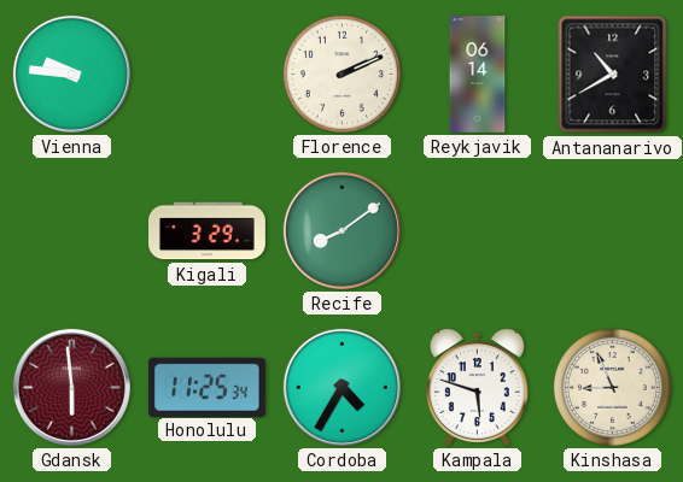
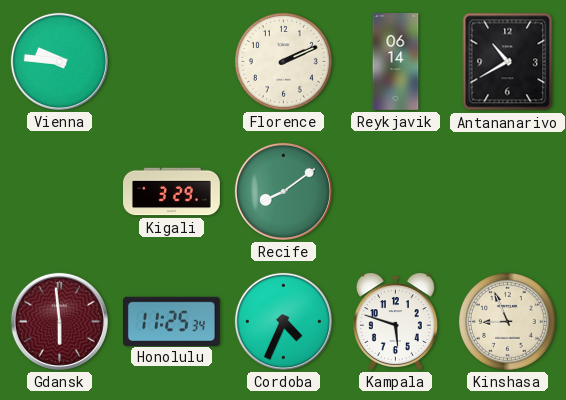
Cordoba: 4:35 -> 4:34 (283, 321)
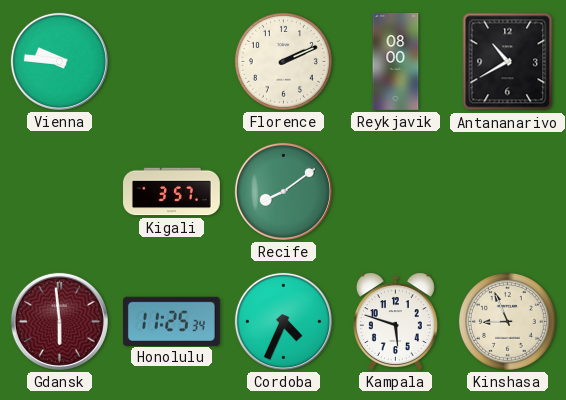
Reykjavik: 06:14 -> 08:00 (396, 62)
Kigali: 3:29 -> 3:57 (172, 192)
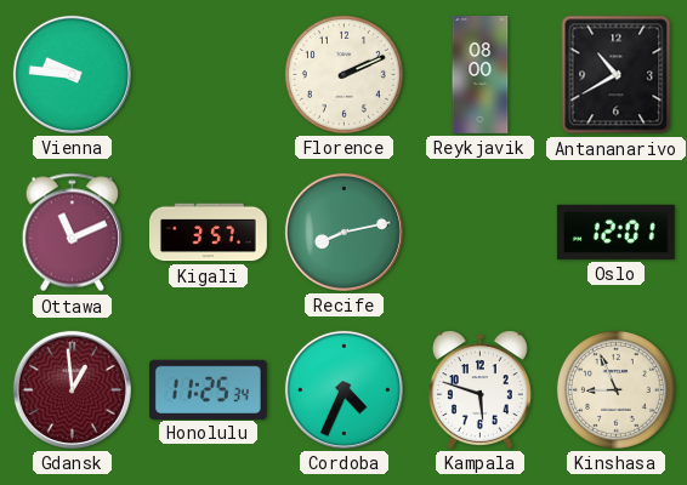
Ottawa: none -> 11:11 (72, 233)
Recife: 8:09 -> 8:13 (343, 232)
Oslo: none -> 12:01 (615, 232)
Gdansk: 5:59 -> 12:59 (72, 389)
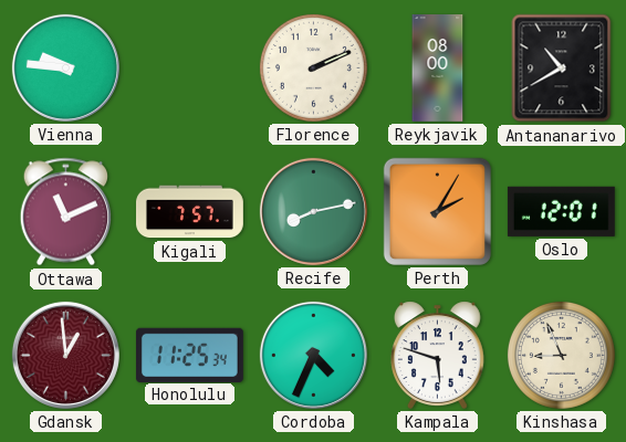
Kigali: 3:57 -> 7:57 (190, 212)
Perth: none -> 2:05 (437, 211)
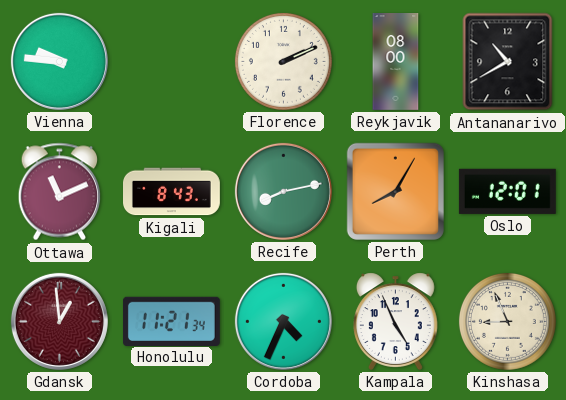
Kigali: 7:57 -> 8:43 (172, 192)
Perth: 2:05 -> 8:05 (395, 191)
Honolulu: 11:25 -> 11:21 (171, 321)
Kampala: 5:48 -> 4:56 (395, 321)
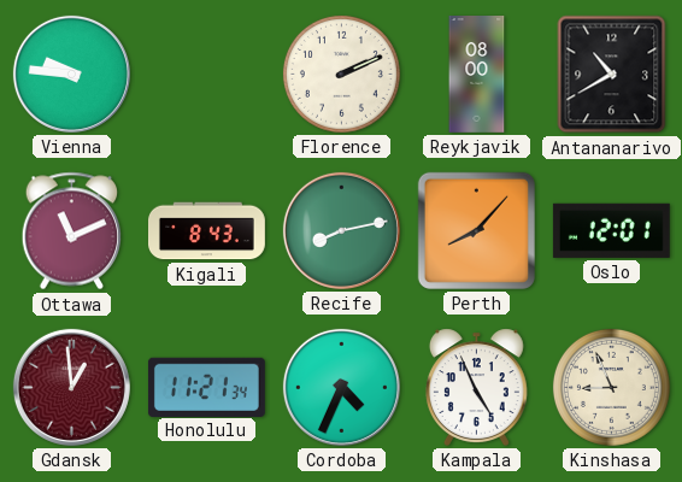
Perth: 8:05 -> 8:07 (476, 230)
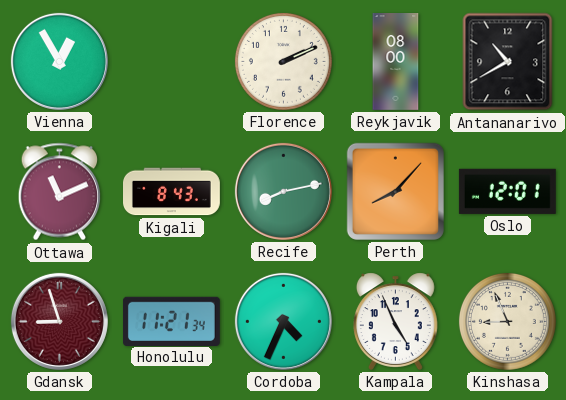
Vienna: 9:46 -> 12:55 (59, 61)
Gdansk: 12:59 -> 8:57 (59, 321)
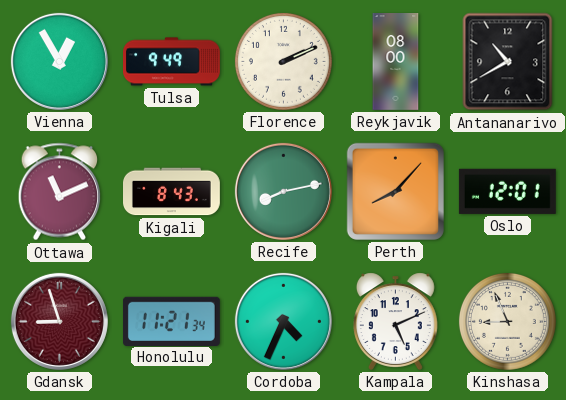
Tulsa: none -> 9:49 (172, 62)
Kampala: 4:56 -> 5:11 (395, 321)
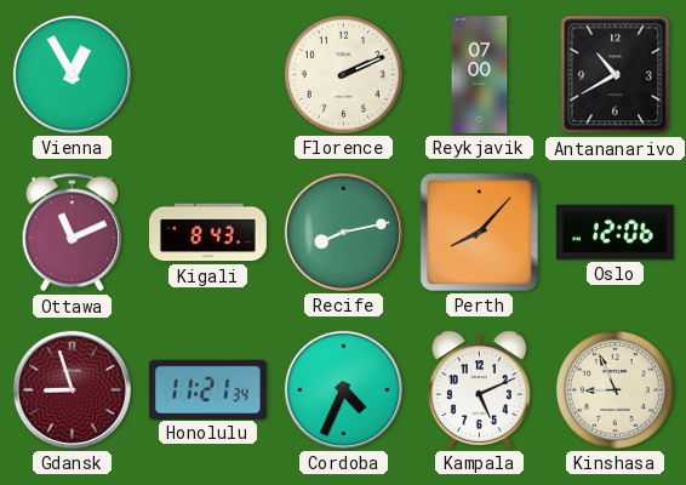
Tulsa: 9:49 -> none (172, 62)
Reykjavik: 08:00 -> 07:00 (480, 75)
Oslo: 12:01 -> 12:06 (614, 232)
